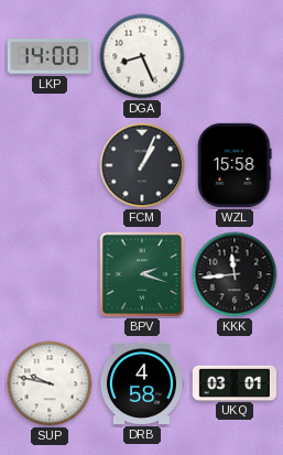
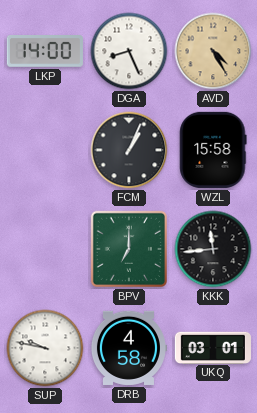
AVD: none -> 4:25 (213, 51)
BPV: 2:18 -> 7:00 (129, 249)
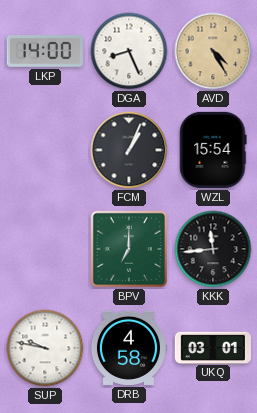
WZL: 15:58 -> 15:54 (213, 150)
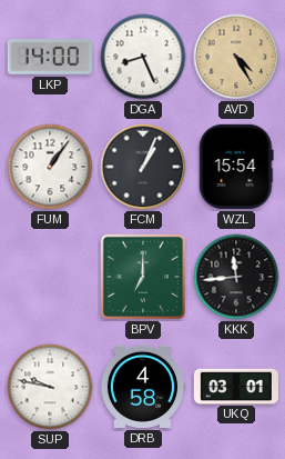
FUM: none -> 1:06 (50, 167)
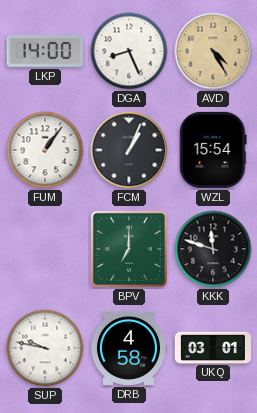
KKK: 11:44 -> 11:48 (213, 249)
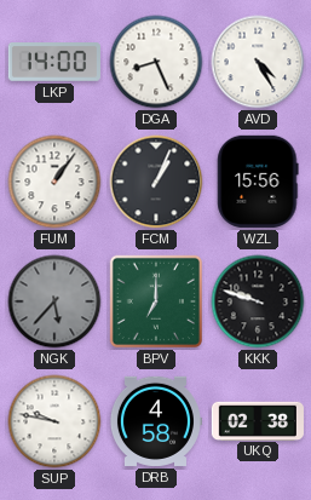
AVD dial: champagne -> white (258, 62)
WZL: 15:54 -> 15:56 (258, 182)
NGK: none -> 5:37 (54, 301)
KKK: 11:48 -> 9:48 (258, 301)
UKQ: 03:01 -> 02:38 (258, 420)
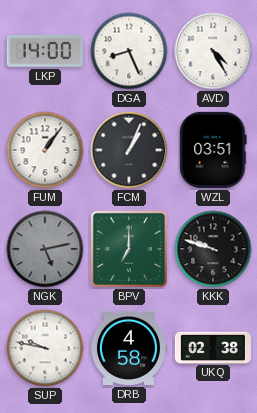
WZL: 15:56 -> 03:51 (213, 150)
NGK: 5:37 -> 5:13 (45, 249)
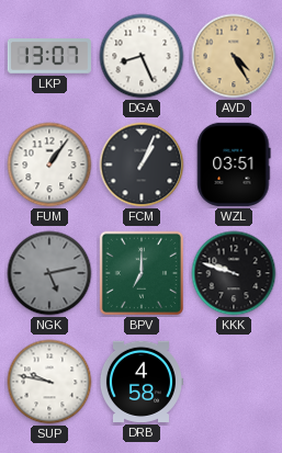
LKP: 14:00 -> 13:07 (49, 56)
AVD dial: white -> champagne (234, 56)
UKQ: 02:38 -> none (213, 347)
